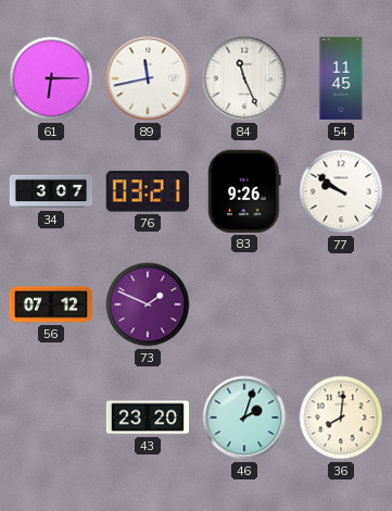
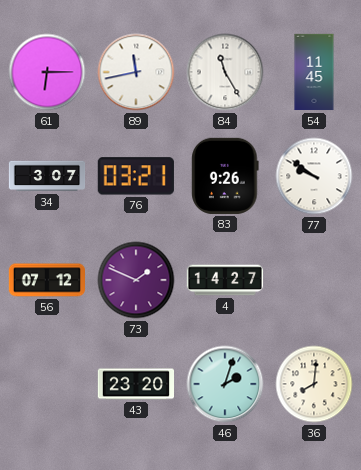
84: 11:26 -> 11:25 (225, 72)
4: none -> 14:27 (225, 280)
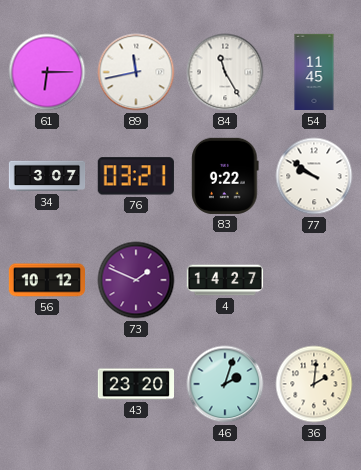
83: 9:26 -> 9:22 (225, 176)
56: 07:12 -> 10:12 (46, 280)
36: 8:01 -> 2:01 (314, 384)
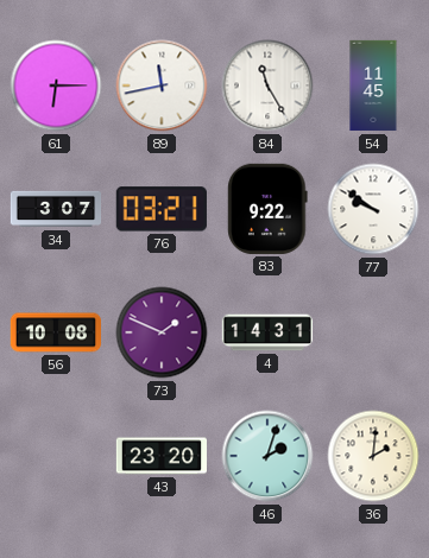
56: 10:12 -> 10:08 (55, 332)
4: 14:27 -> 14:31 (267, 332)
